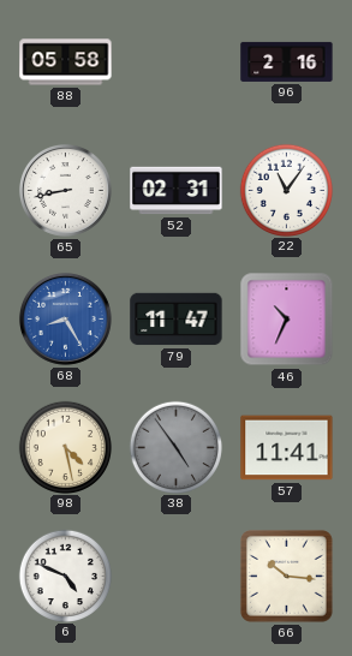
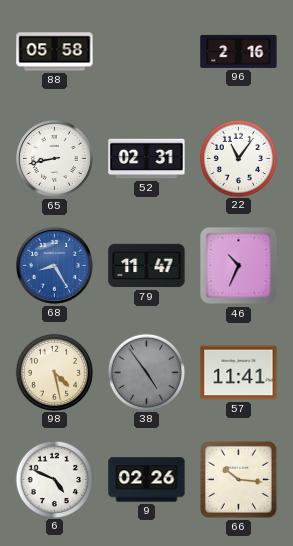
9: none -> 02:26 (147, 480)
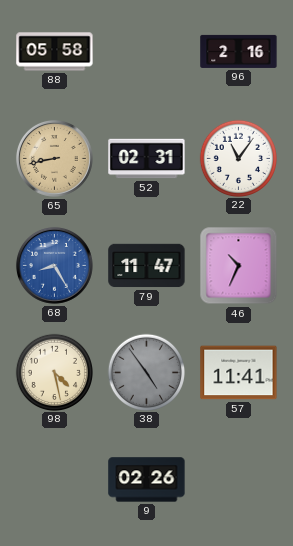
65 dial: white -> champagne (54, 158)
6: 4:49 -> none (54, 479)
66: 10:16 -> none (238, 479)
